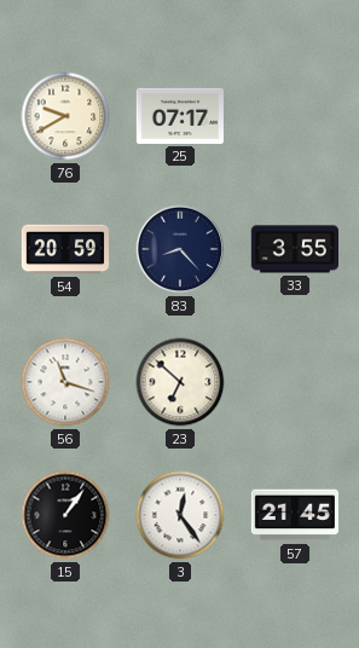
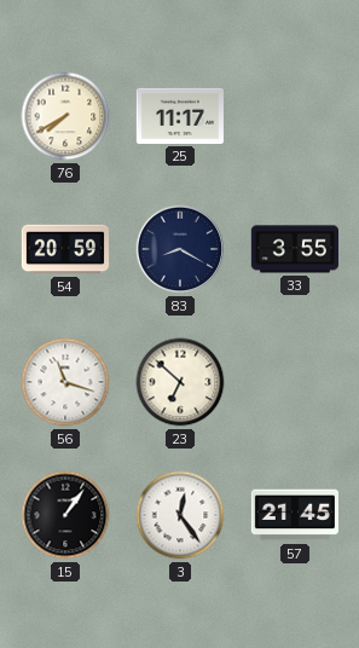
76: 9:40 -> 7:40 (65, 116)
25: 07:17 -> 11:17 (180, 116)
83: 8:23 -> 8:20 (180, 249)
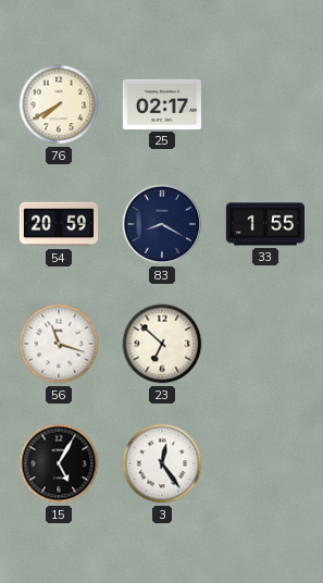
25: 11:17 -> 02:17 (162, 104)
33: 3:55 -> 1:55 (264, 224)
15: 1:06 -> 5:05 (59, 463)
57: 21:45 -> none (294, 515)
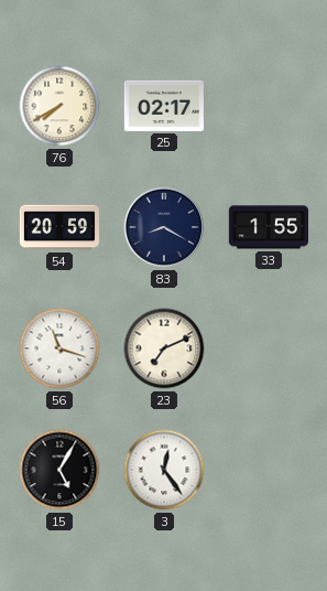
23: 6:52 -> 7:11 (164, 348)
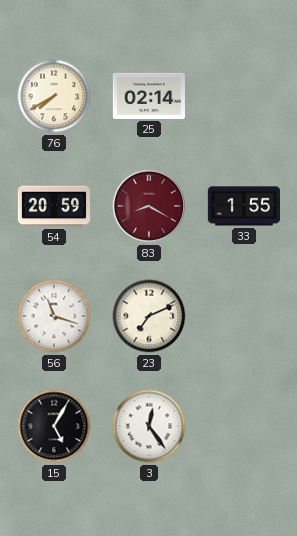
25: 02:17 -> 02:14 (149, 96)
83 dial: navy -> burgundy (149, 206)
